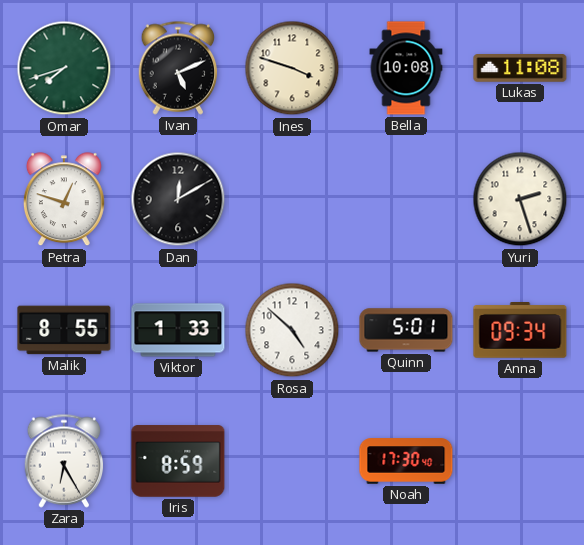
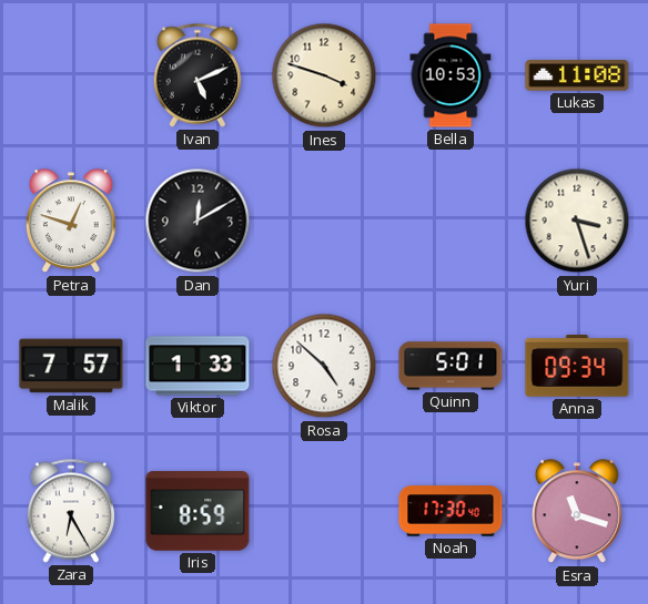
Omar: 7:42 -> none (64, 68)
Bella: 10:08 -> 10:53 (450, 75)
Yuri: 2:27 -> 3:27 (577, 221)
Malik: 8:55 -> 7:57 (71, 366)
Esra: none -> 11:18 (577, 512)
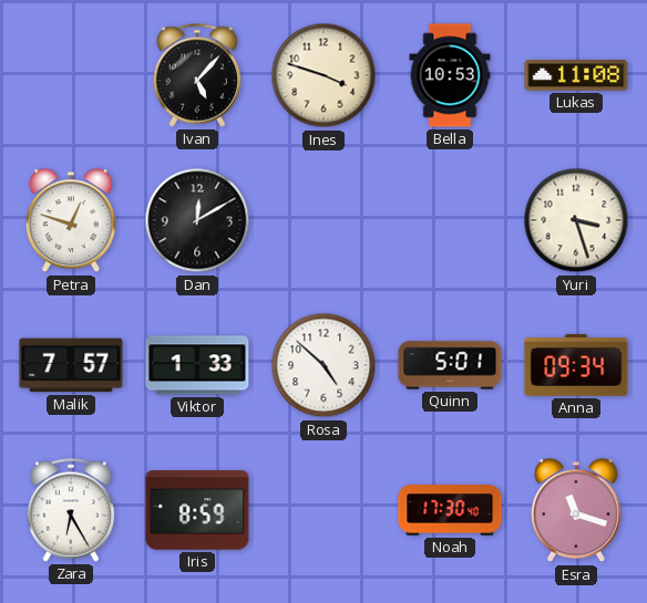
Ivan: 5:11 -> 5:07 (197, 75)
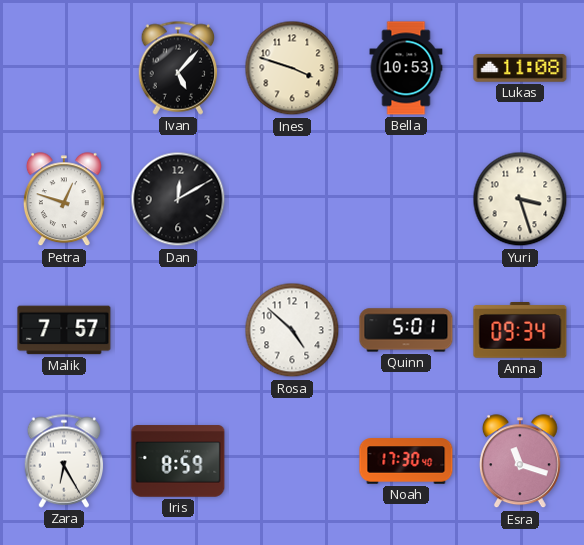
Viktor: 1:33 -> none (197, 365)
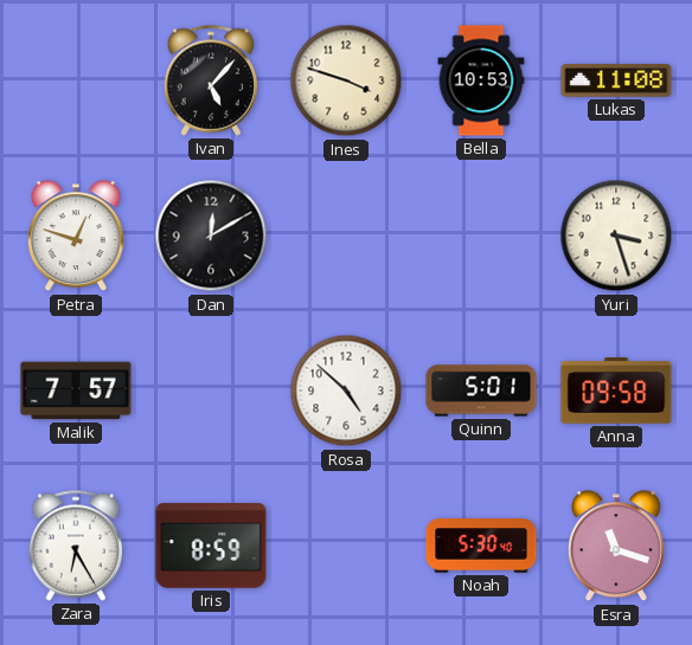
Anna: 09:34 -> 09:58 (616, 392)
Noah: 17:30 -> 5:30 (481, 546)
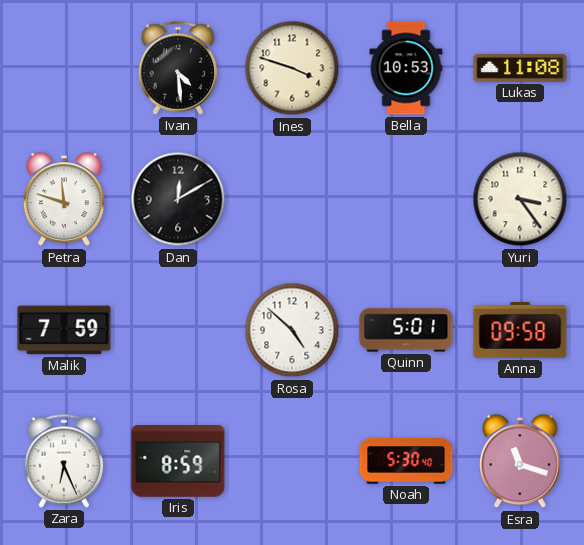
Ivan: 5:07 -> 4:29 (178, 68)
Petra: 12:48 -> 11:48 (64, 200)
Yuri: 3:27 -> 3:24 (520, 199)
Malik: 7:57 -> 7:59 (64, 330)
Zara: 6:25 -> 6:26 (64, 461)
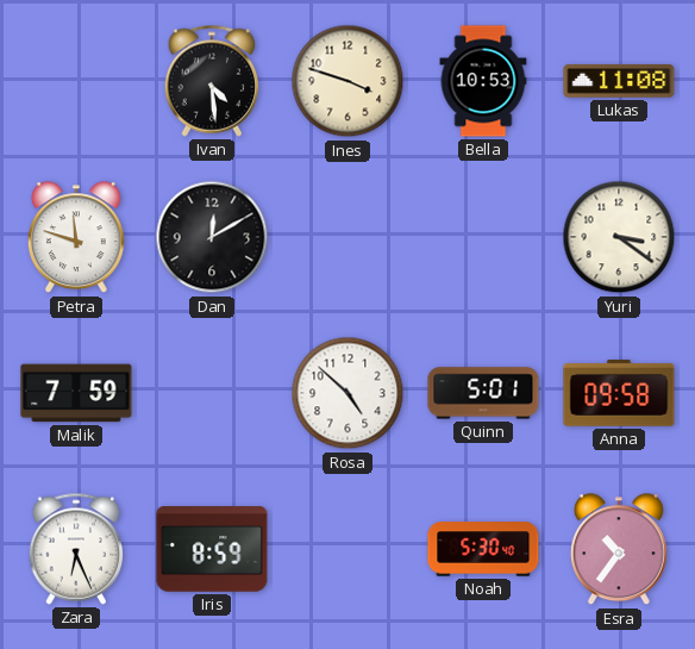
Yuri: 3:24 -> 3:21 (619, 237)
Esra: 11:18 -> 10:36 (619, 550)
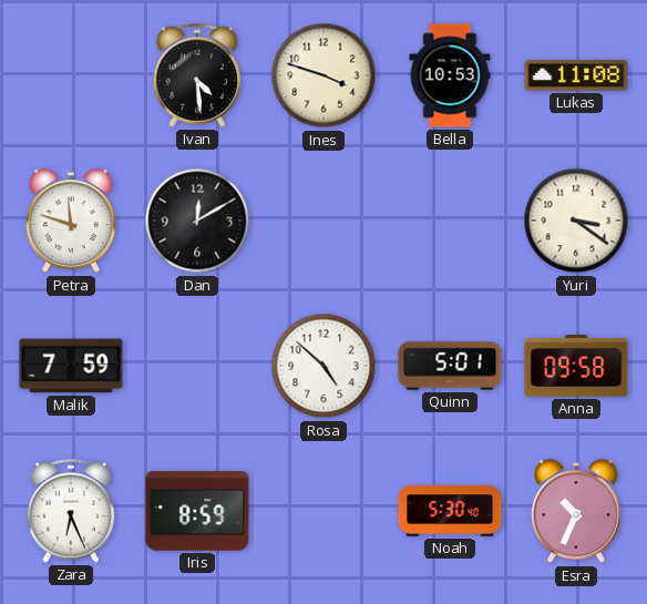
Esra: 10:36 -> 10:34 (576, 512)
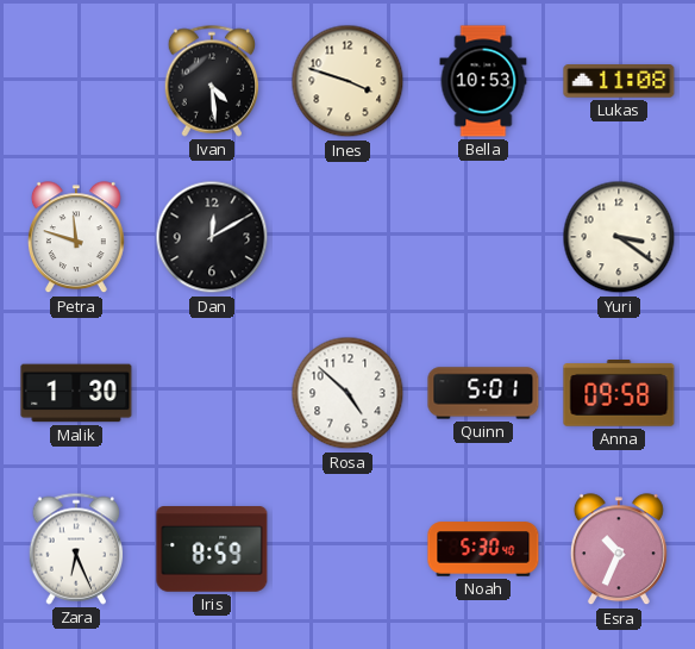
Malik: 7:59 -> 1:30 (76, 393)
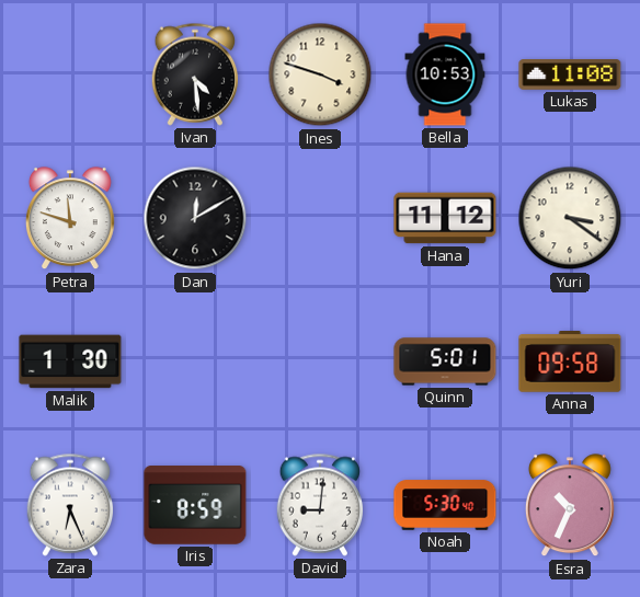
Hana: none -> 11:12 (445, 218)
Rosa: 4:52 -> none (347, 393)
David: none -> 9:01 (320, 505)
